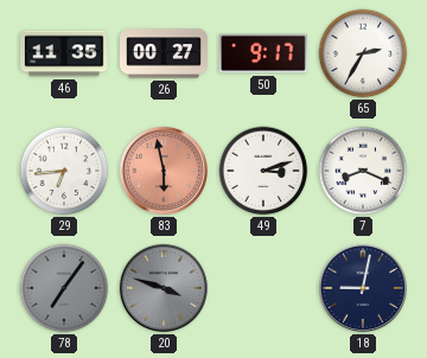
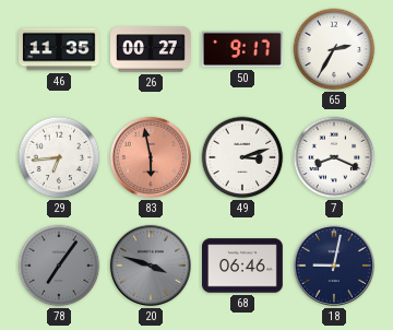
68: none -> 06:46 (243, 266)
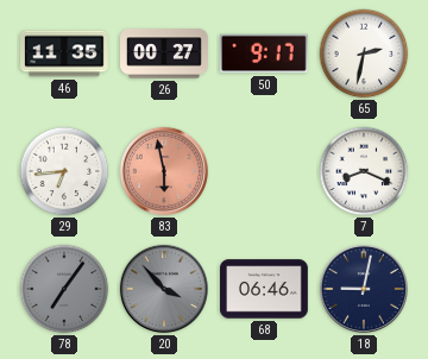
65: 2:35 -> 2:32 (364, 53)
49: 3:12 -> none (242, 157)
20: 3:48 -> 3:53 (164, 289)
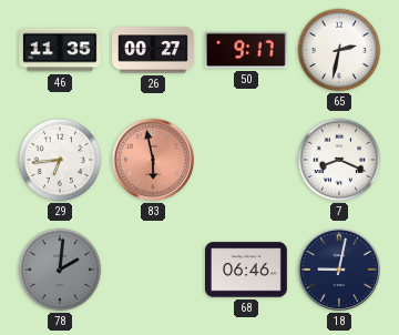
78: 7:06 -> 2:01 (60, 270)
20: 3:53 -> none (164, 289)
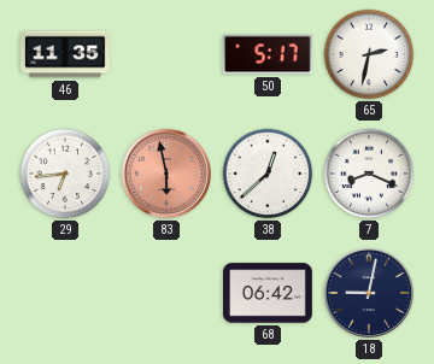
26: 00:27 -> none (153, 50)
50: 9:17 -> 5:17 (268, 54)
38: none -> 12:38 (268, 174)
78: 2:01 -> none (60, 270)
68: 06:46 -> 06:42 (269, 293)
